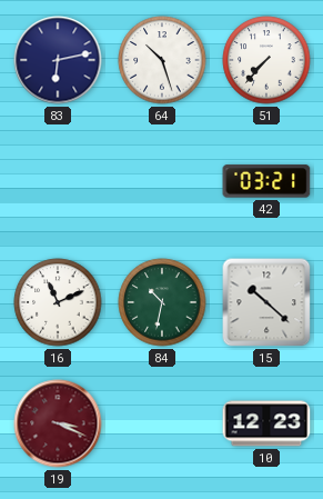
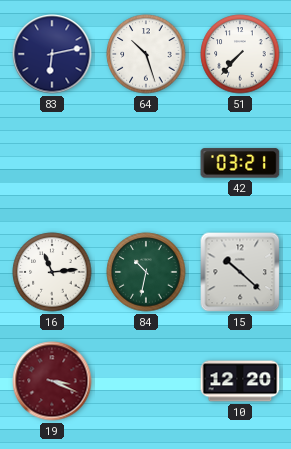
16: 11:11 -> 11:14 (52, 272)
10: 12:23 -> 12:20 (240, 381)
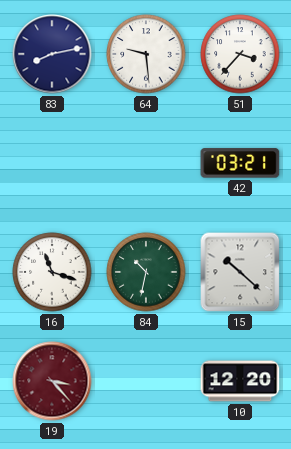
83: 6:13 -> 8:13 (52, 54)
64: 10:27 -> 9:29 (146, 54)
51: 7:37 -> 3:37 (240, 54)
16: 11:14 -> 11:18 (52, 272)
19: 3:19 -> 3:23 (52, 381)
